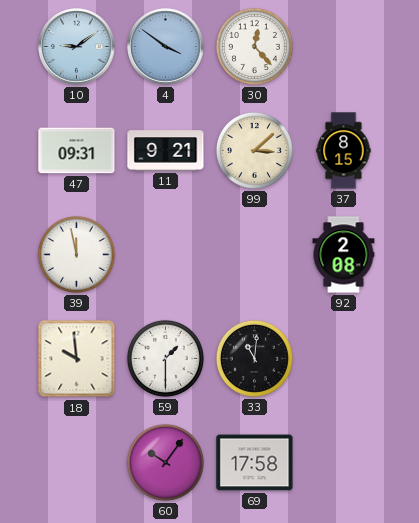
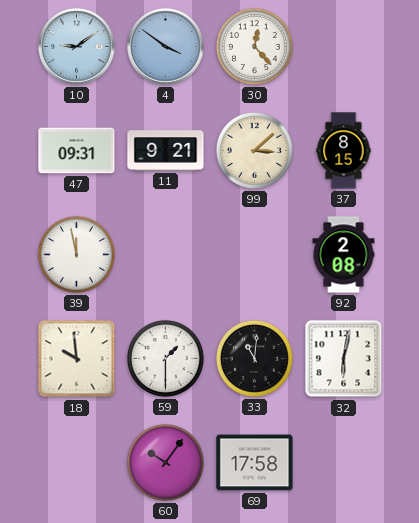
32: none -> 6:02 (344, 359)
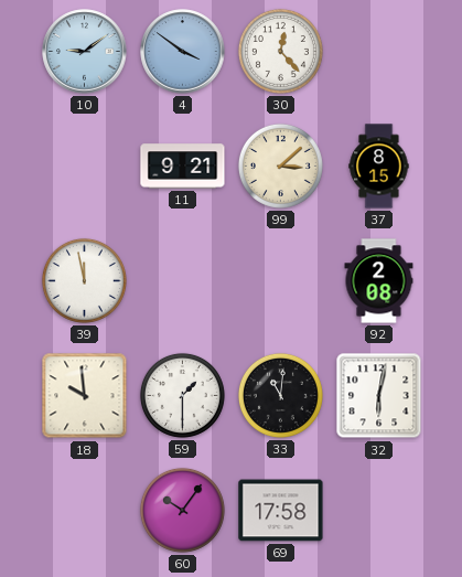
47: 09:31 -> none (77, 151)
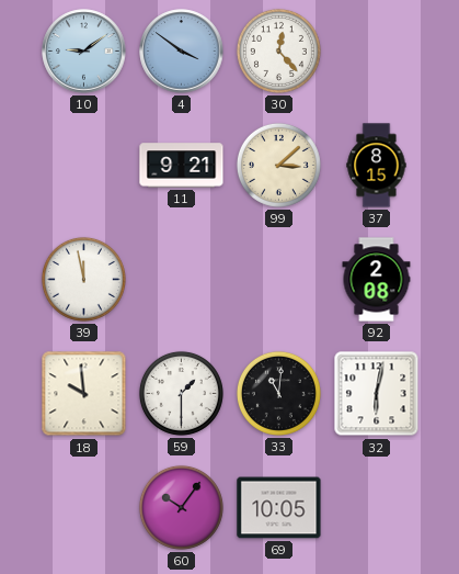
69: 17:58 -> 10:05 (279, 508)
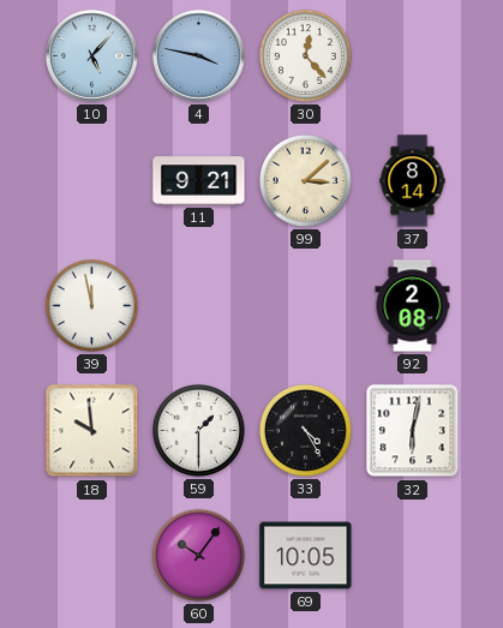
10: 9:09 -> 5:07 (92, 56)
4: 3:51 -> 3:47 (199, 56)
37: 8:15 -> 8:14 (413, 181)
33: 11:01 -> 4:25 (305, 430)
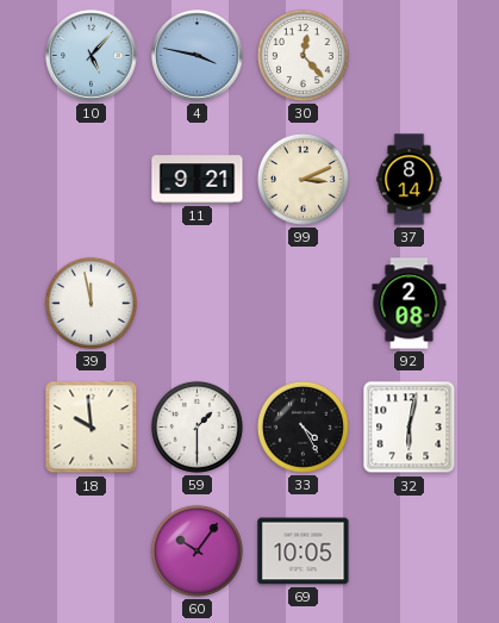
99: 3:08 -> 3:11 (302, 179)
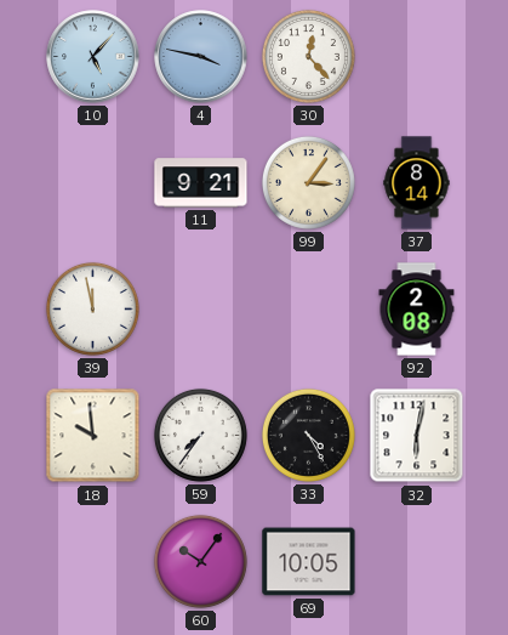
99: 3:11 -> 3:06 (308, 182)
59: 1:30 -> 7:36 (200, 435)
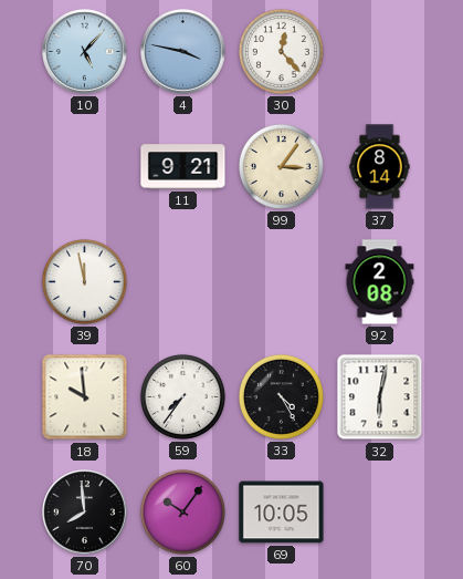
70: none -> 7:59 (85, 513)
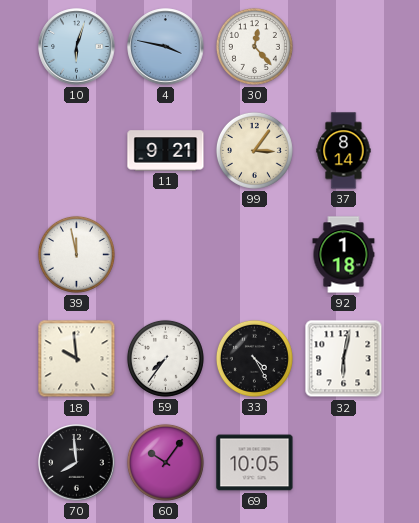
10: 5:07 -> 6:03 (77, 47)
92: 2:08 -> 1:18 (344, 255)
